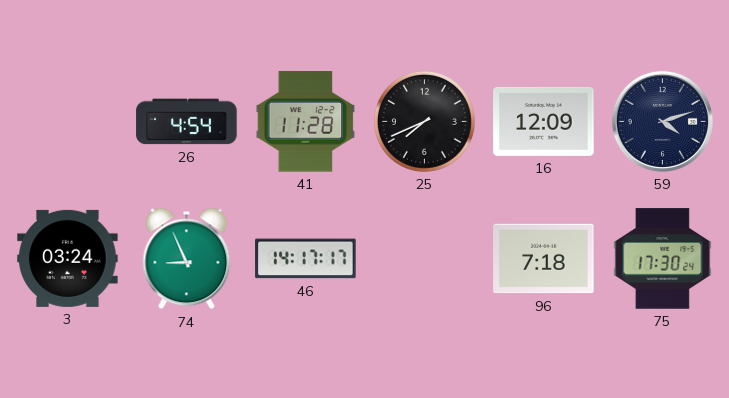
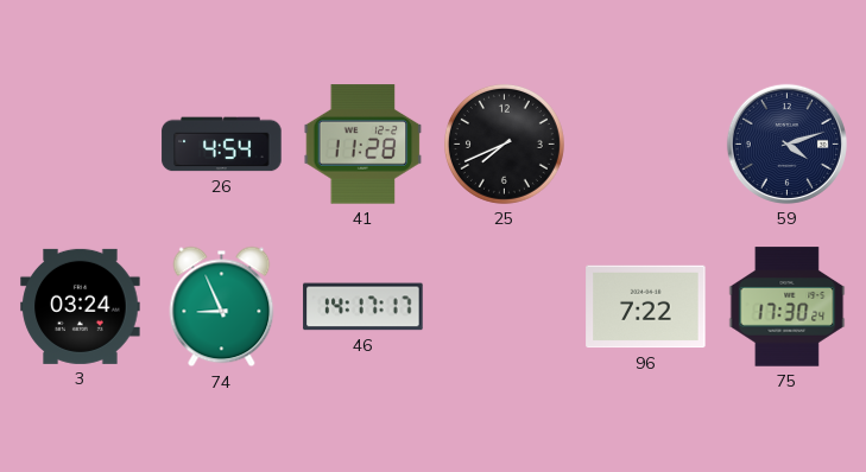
16: 12:09 -> none (544, 121)
96: 7:18 -> 7:22 (646, 307)
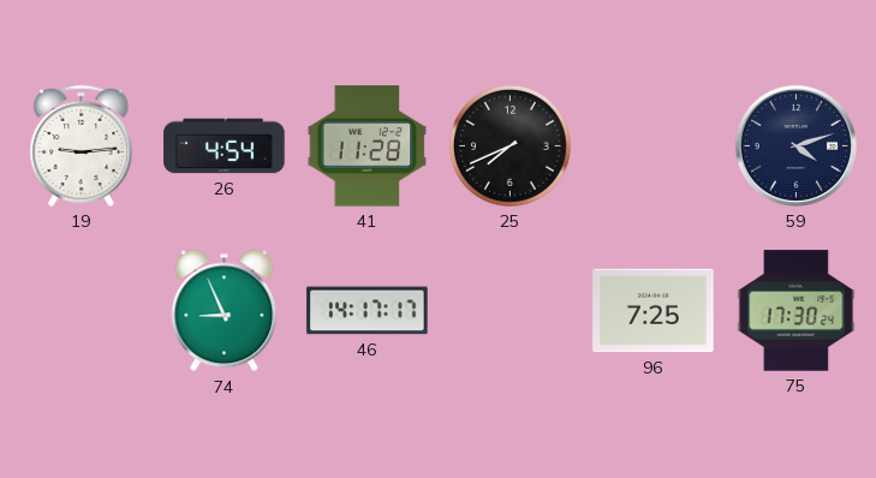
19: none -> 9:14 (82, 145)
3: 03:24 -> none (81, 306)
96: 7:22 -> 7:25 (654, 311)
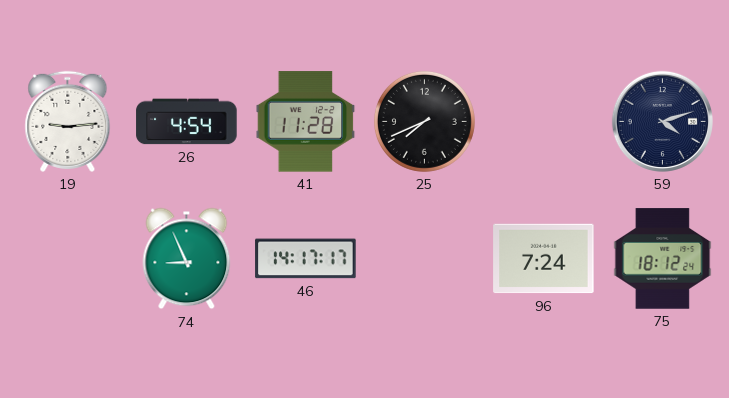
96: 7:25 -> 7:24 (544, 259)
75: 17:30 -> 18:12 (663, 259)
